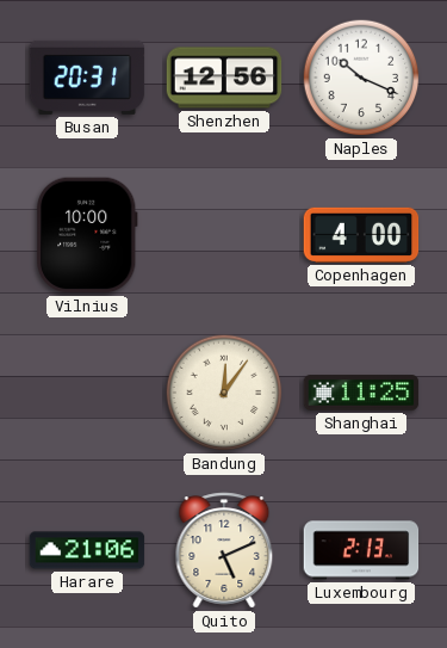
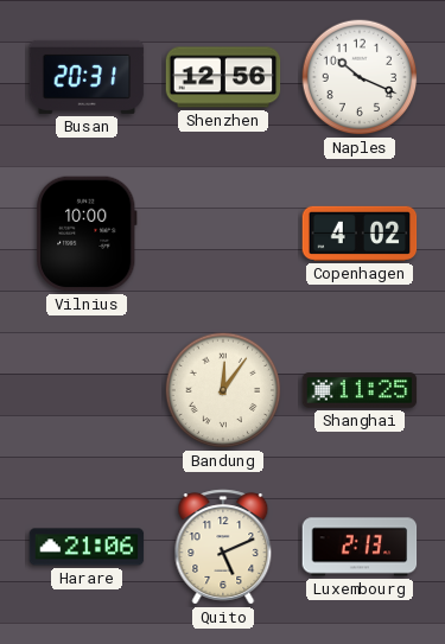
Copenhagen: 4:00 -> 4:02 (360, 234)
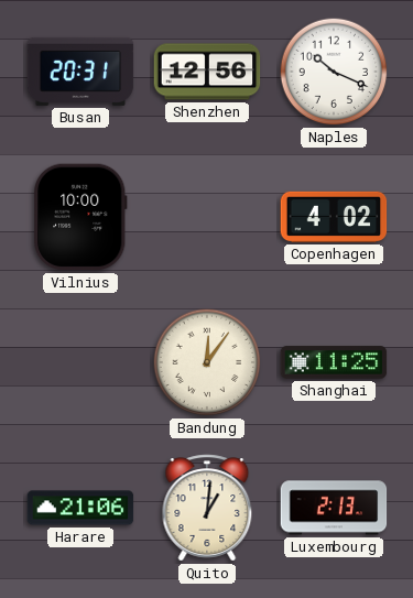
Quito: 5:11 -> 1:01 (207, 508)
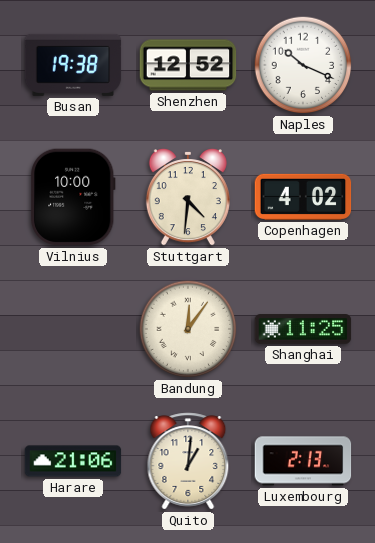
Busan: 20:31 -> 19:38 (73, 65)
Shenzhen: 12:56 -> 12:52 (188, 65)
Stuttgart: none -> 4:31 (188, 198)
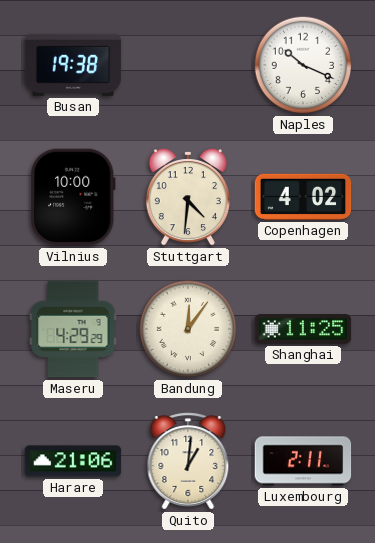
Shenzhen: 12:52 -> none (188, 65)
Maseru: none -> 4:29 (73, 329)
Luxembourg: 2:13 -> 2:11 (303, 461)
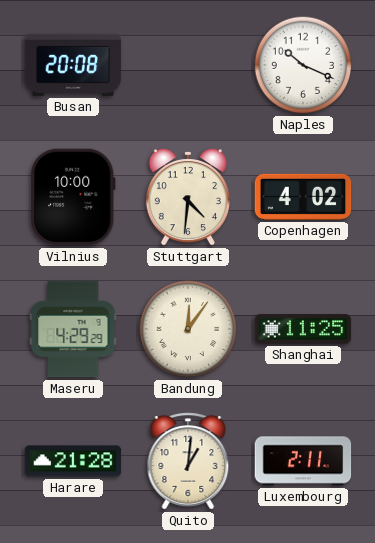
Busan: 19:38 -> 20:08 (73, 65)
Harare: 21:06 -> 21:28 (73, 461)
